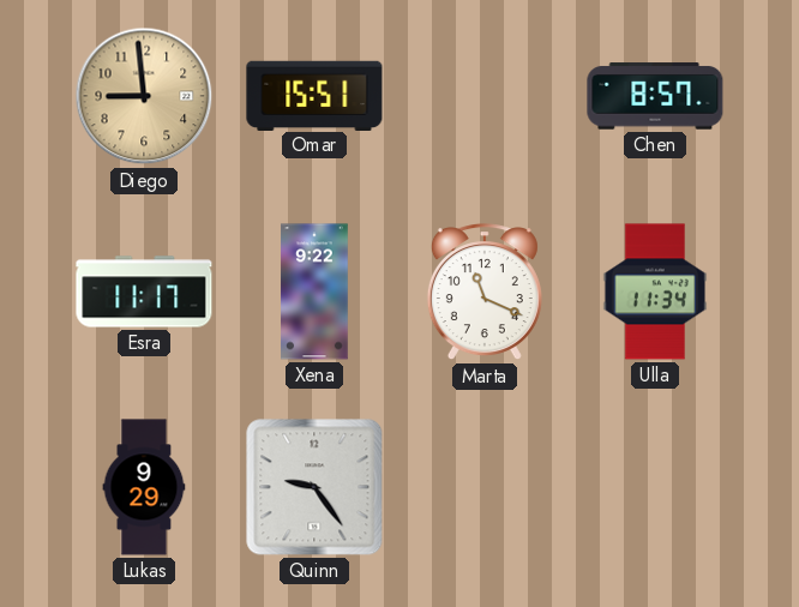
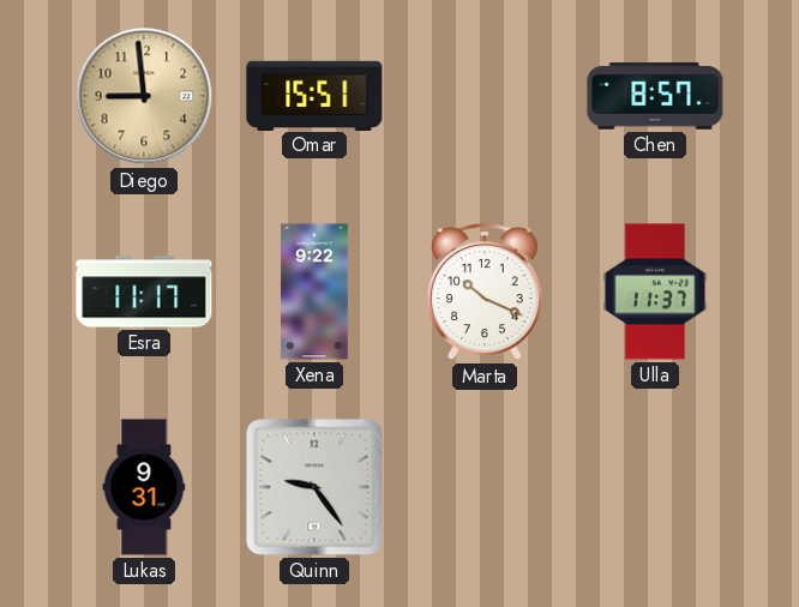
Marta: 11:19 -> 10:19 (485, 293)
Ulla: 11:34 -> 11:37 (655, 292)
Lukas: 9:29 -> 9:31 (144, 487)
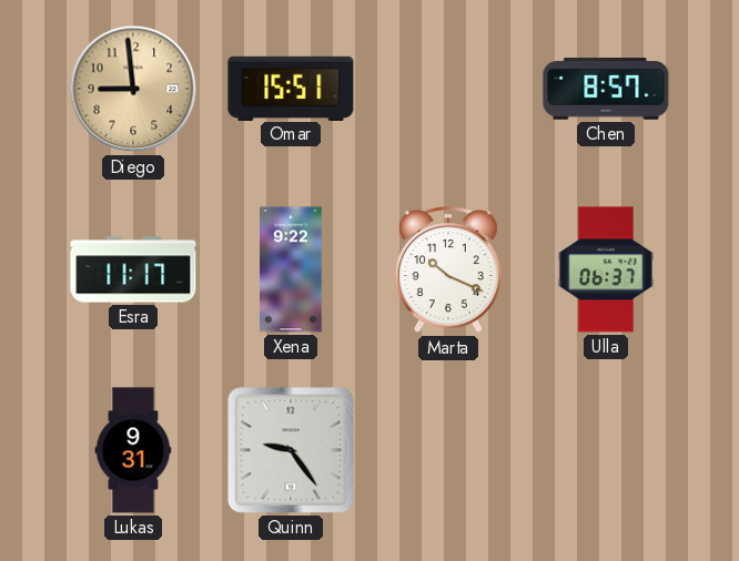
Ulla: 11:37 -> 06:37 (606, 269)
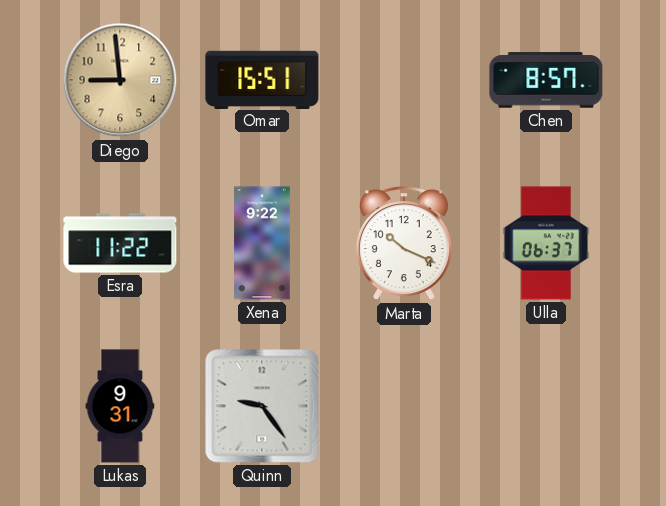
Esra: 11:17 -> 11:22 (120, 243)
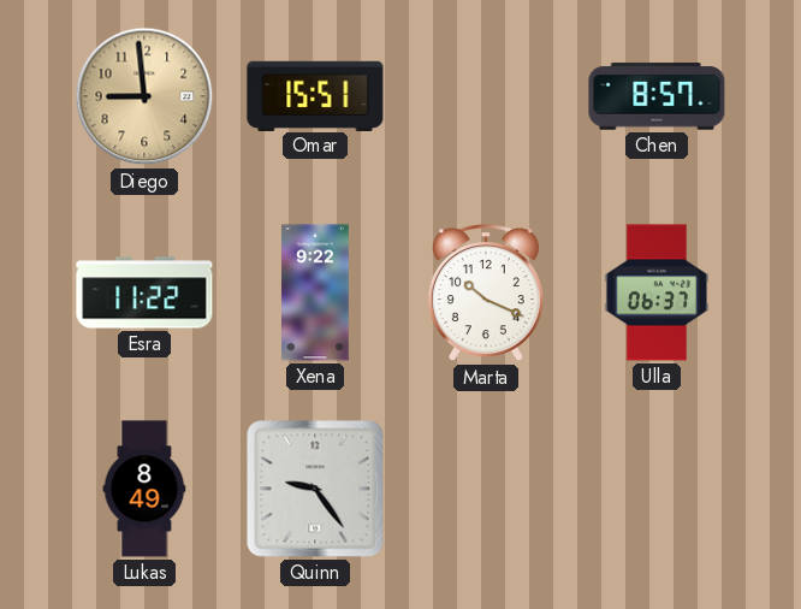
Lukas: 9:31 -> 8:49 (144, 489)
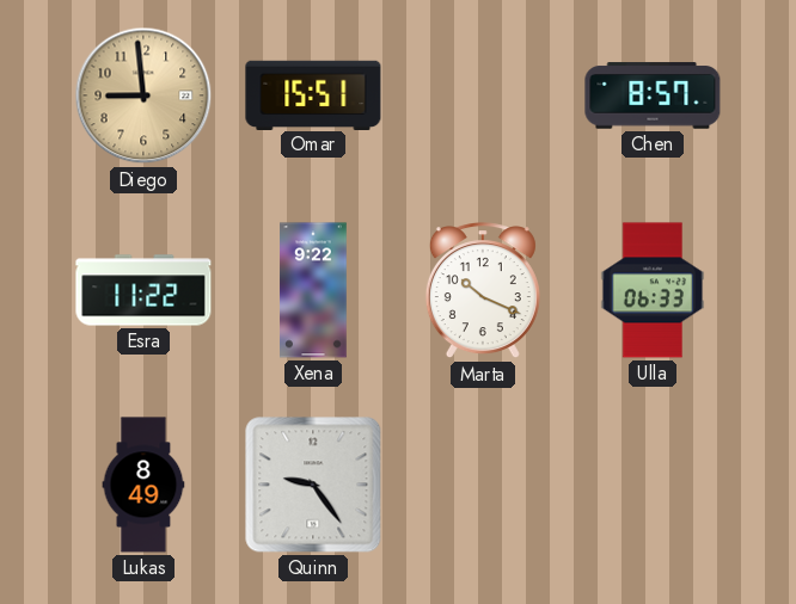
Ulla: 06:37 -> 06:33 (653, 290)
